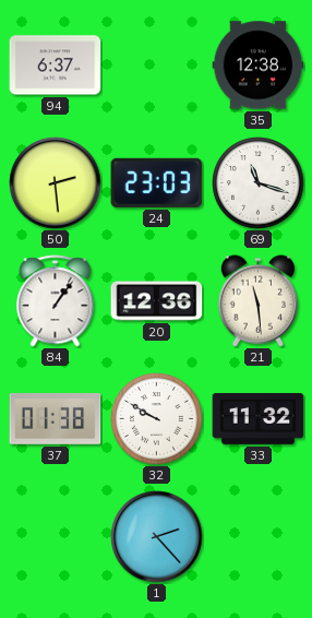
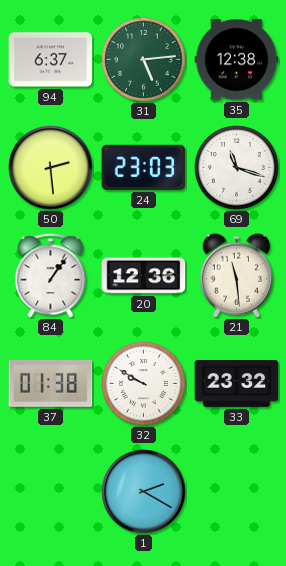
31: none -> 5:14 (144, 60)
33: 11:32 -> 23:32 (237, 383)
1: 2:23 -> 2:20 (144, 492)
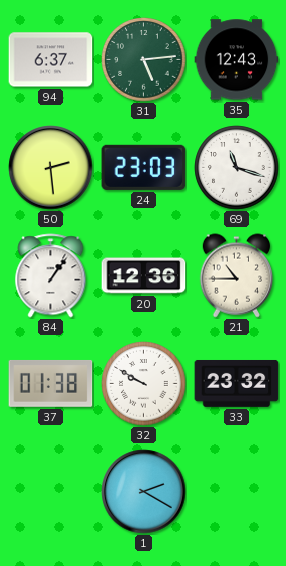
35: 12:38 -> 12:43 (237, 60)
21: 11:29 -> 10:45 (236, 276)
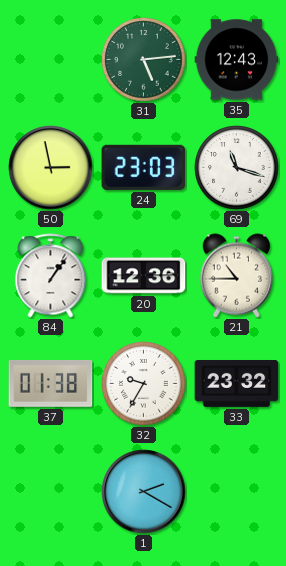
94: 6:37 -> none (51, 60)
50: 2:29 -> 2:58 (51, 168)
32: 9:50 -> 9:35 (144, 384)
